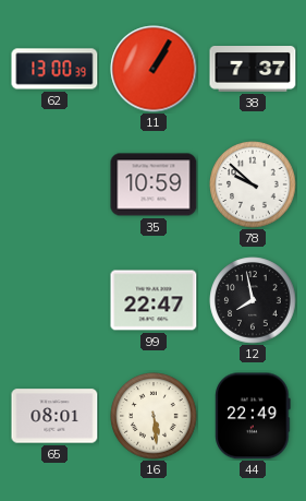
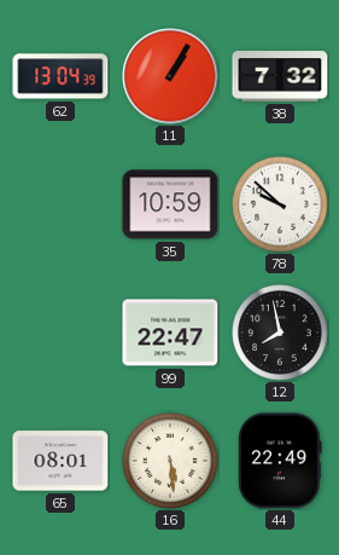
62: 13:00 -> 13:04 (60, 76)
38: 7:37 -> 7:32 (280, 77)
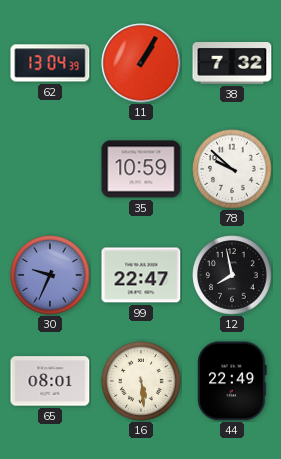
30: none -> 9:34 (50, 275)
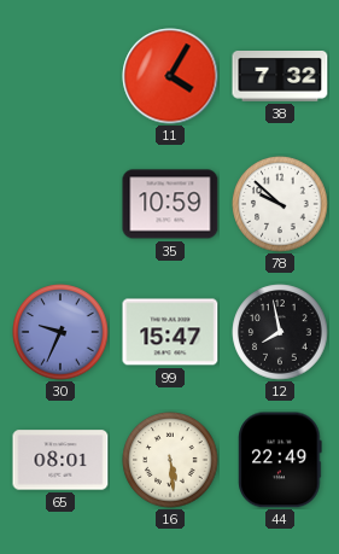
62: 13:04 -> none (50, 63)
11: 1:05 -> 4:05 (170, 76)
99: 22:47 -> 15:47 (170, 332)
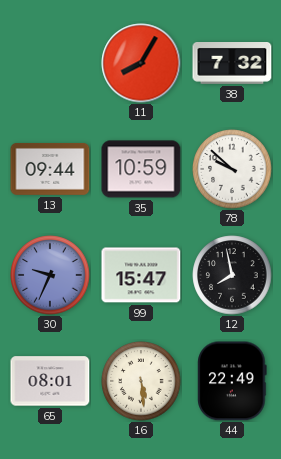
11: 4:05 -> 8:05 (141, 63)
13: none -> 09:44 (50, 169)
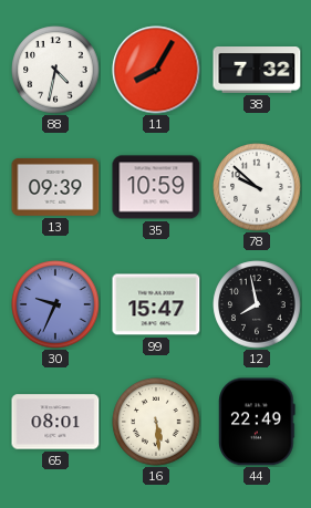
88: none -> 4:32 (55, 70)
13: 09:44 -> 09:39 (55, 187)
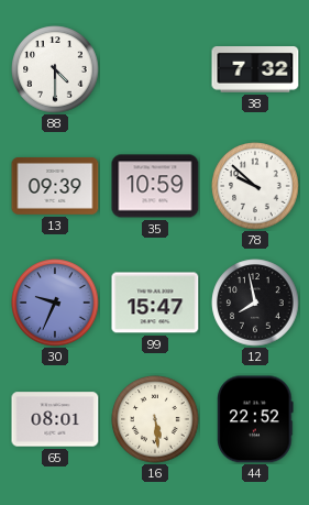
88: 4:32 -> 4:30 (55, 69)
11: 8:05 -> none (156, 70)
44: 22:49 -> 22:52 (255, 419)
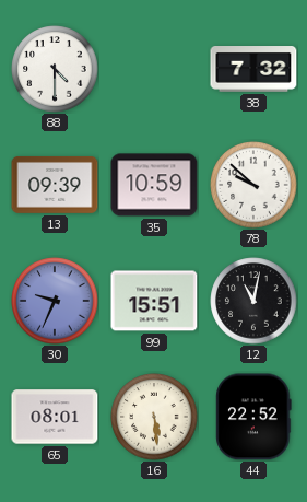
99: 15:47 -> 15:51 (154, 301)
12: 7:58 -> 11:02 (253, 301)
